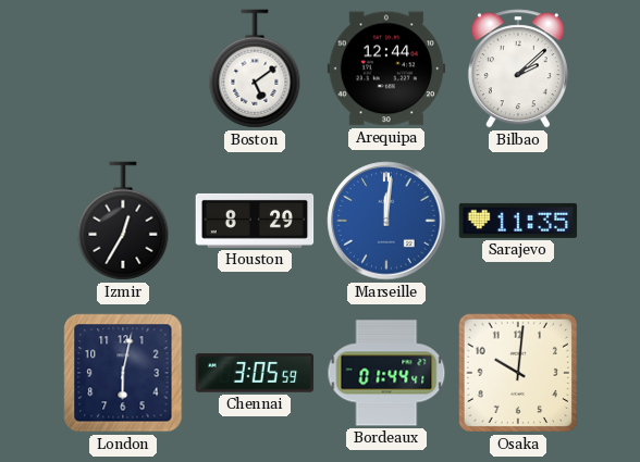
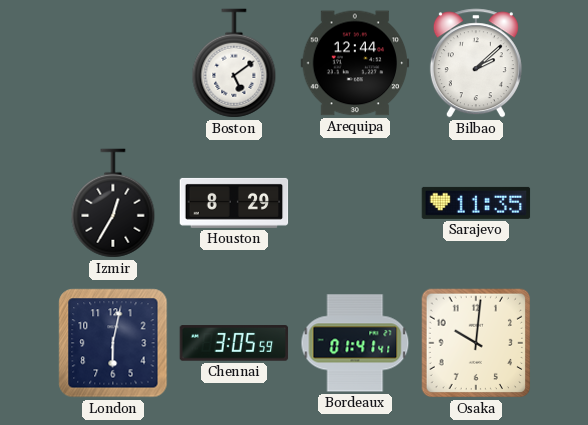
Marseille: 12:01 -> none (386, 221)
Bordeaux: 01:44 -> 01:41 (355, 343)
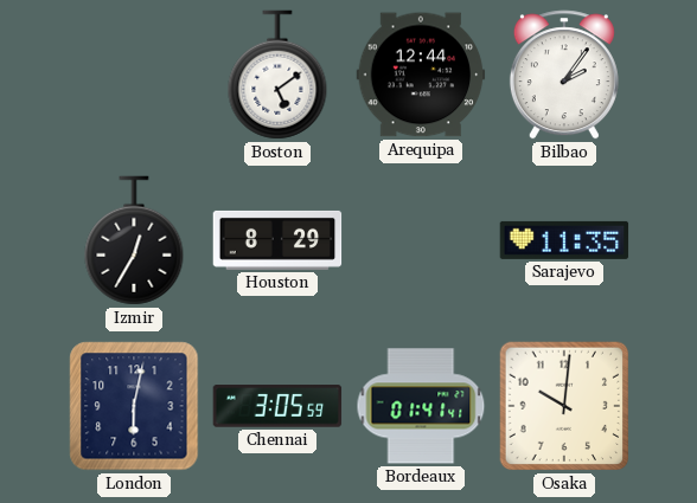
Bilbao: 2:08 -> 2:06 (564, 75)
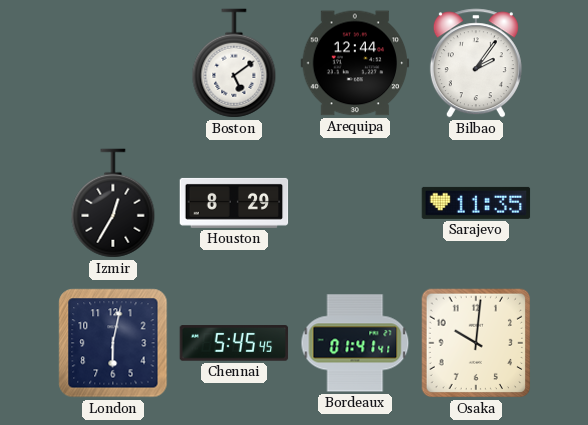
Chennai: 3:05 -> 5:45 (234, 343)
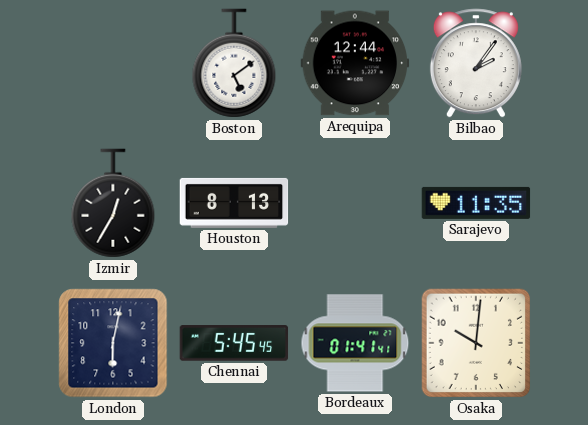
Houston: 8:29 -> 8:13 (234, 203)
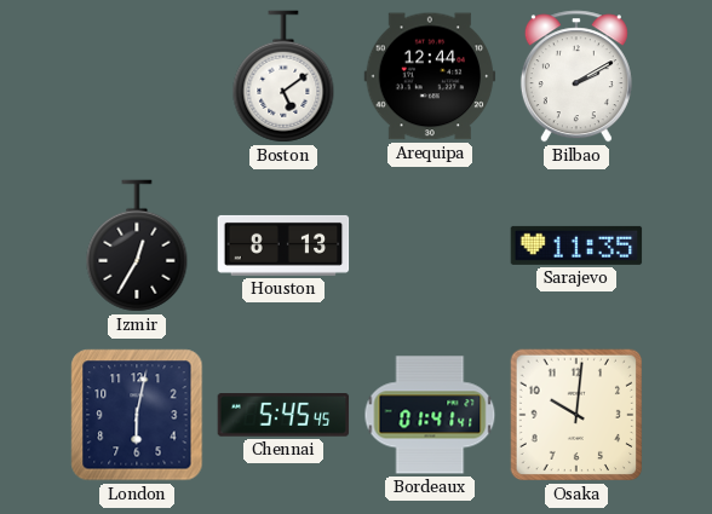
Bilbao: 2:06 -> 2:10 (576, 76)
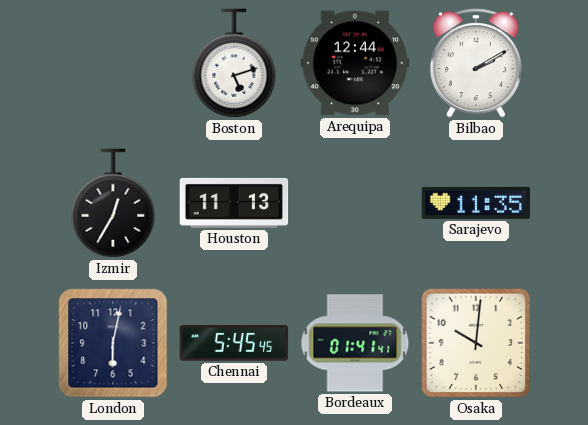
Boston: 5:09 -> 5:12 (234, 63)
Houston: 8:13 -> 11:13 (234, 203)
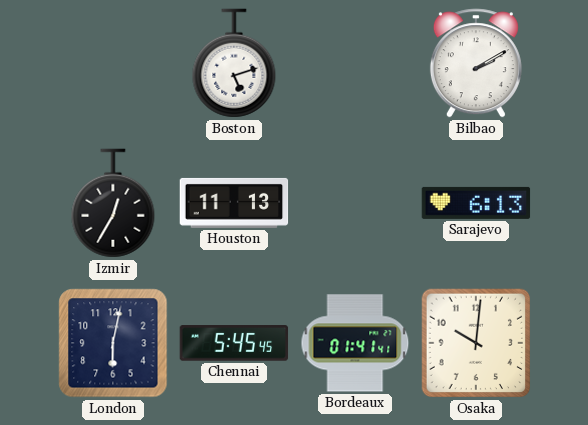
Arequipa: 12:44 -> none (355, 63)
Sarajevo: 11:35 -> 6:13 (476, 203)
